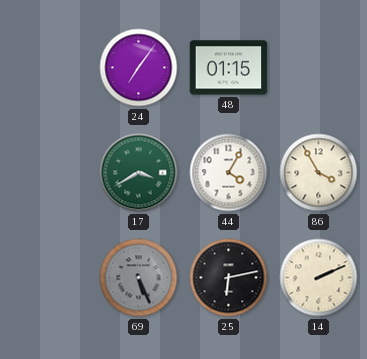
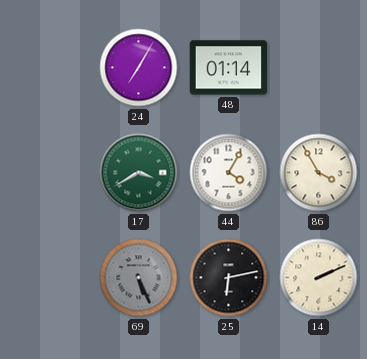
24: 7:06 -> 7:05 (139, 68)
48: 01:15 -> 01:14 (229, 68)
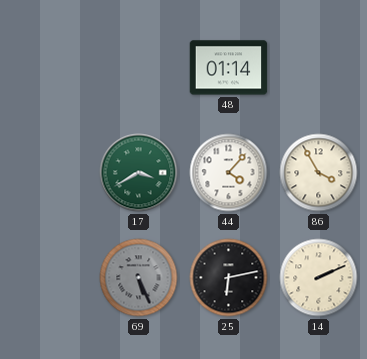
24: 7:05 -> none (139, 68)
44: 4:05 -> 4:07 (229, 173)
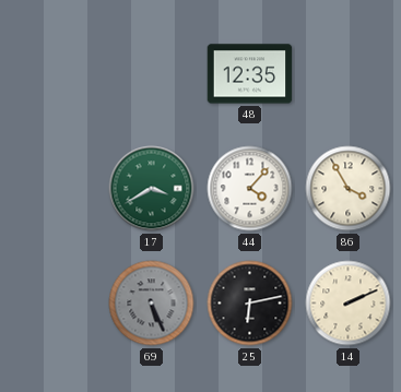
48: 01:14 -> 12:35 (250, 74)
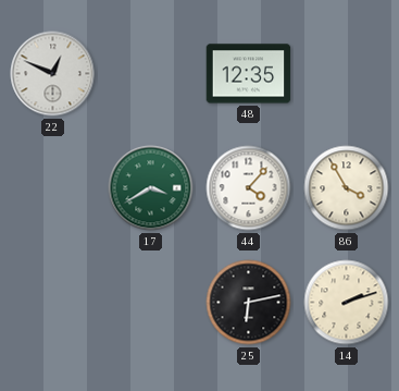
22: none -> 12:49 (53, 74)
69: 5:26 -> none (152, 304)
14: 2:11 -> 2:12 (347, 303)
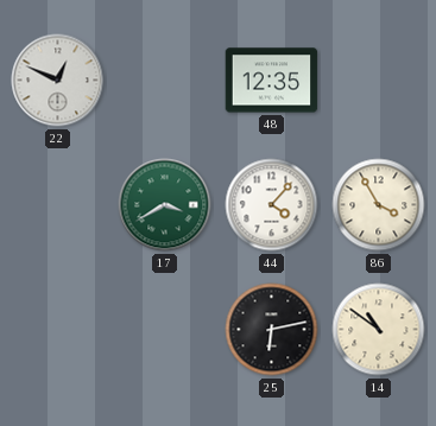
14: 2:12 -> 10:51 (379, 330)
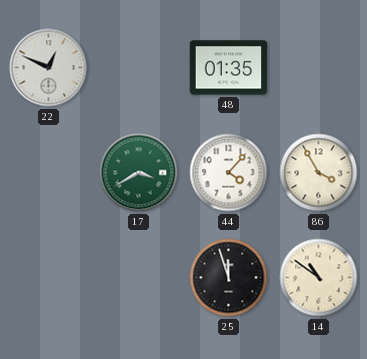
48: 12:35 -> 01:35 (229, 68)
25: 6:13 -> 11:57 (229, 278)
